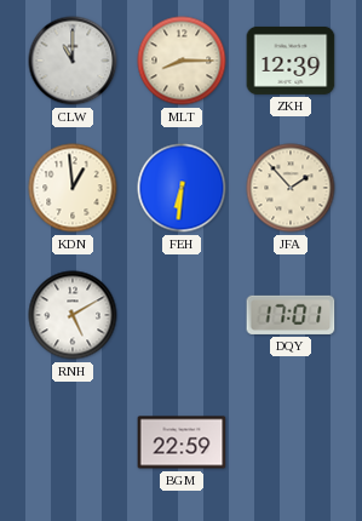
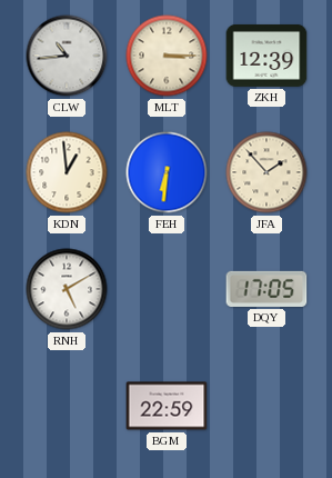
CLW: 11:00 -> 10:44 (67, 56)
MLT: 8:15 -> 3:15 (167, 56)
DQY: 17:01 -> 17:05 (266, 289)
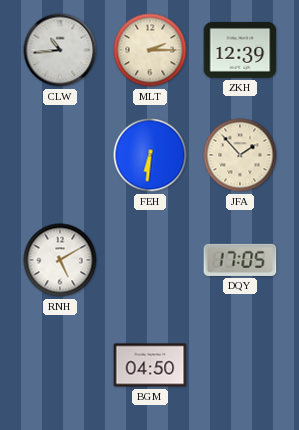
MLT: 3:15 -> 2:15 (150, 50)
KDN: 12:59 -> none (67, 172)
BGM: 22:59 -> 04:50 (150, 365)
